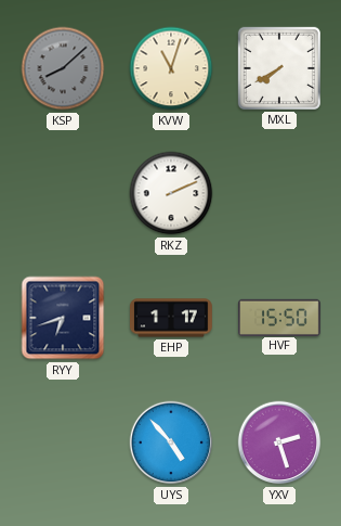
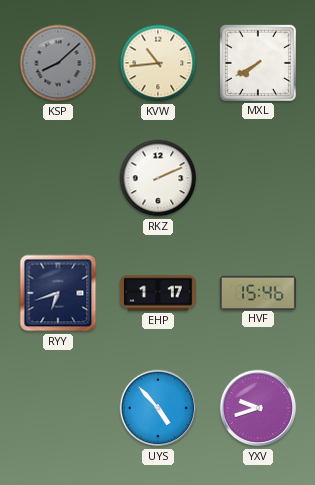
KVW: 11:03 -> 10:44 (158, 63)
HVF: 15:50 -> 15:46 (259, 292)
YXV: 2:27 -> 9:42 (258, 408)
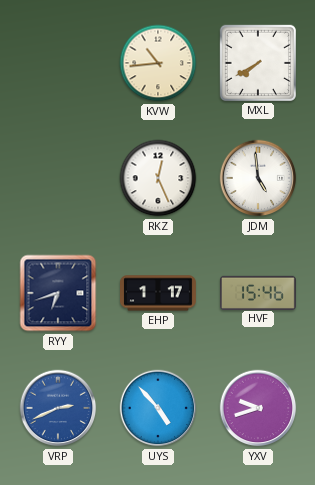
KSP: 8:08 -> none (58, 63)
RKZ: 2:11 -> 12:26 (158, 178)
JDM: none -> 4:59 (258, 178)
VRP: none -> 2:41 (58, 408)
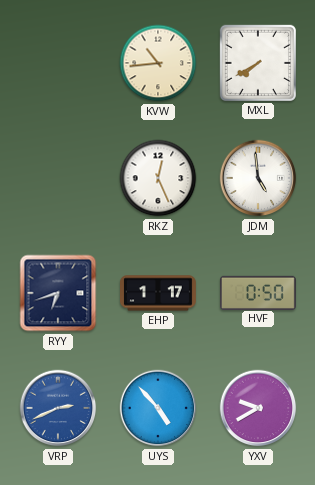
HVF: 15:46 -> 0:50 (259, 292)
YXV: 9:42 -> 9:40 (258, 408)
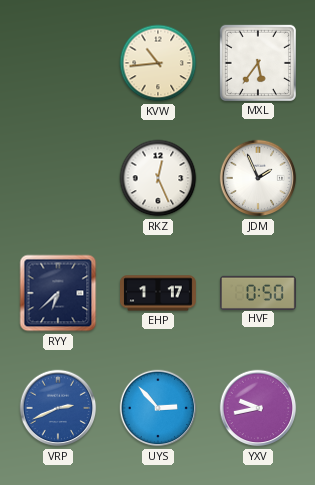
MXL: 7:40 -> 5:36 (258, 63)
JDM: 4:59 -> 1:56 (258, 178)
RYY: 6:42 -> 6:38 (58, 293)
UYS: 4:53 -> 2:53 (158, 408)
YXV: 9:40 -> 9:43 (258, 408)
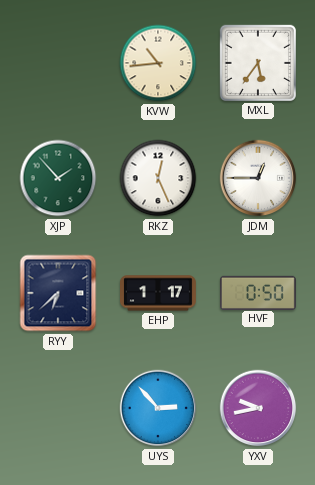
XJP: none -> 1:53 (58, 178)
JDM: 1:56 -> 12:45 (258, 178)
VRP: 2:41 -> none (58, 408)
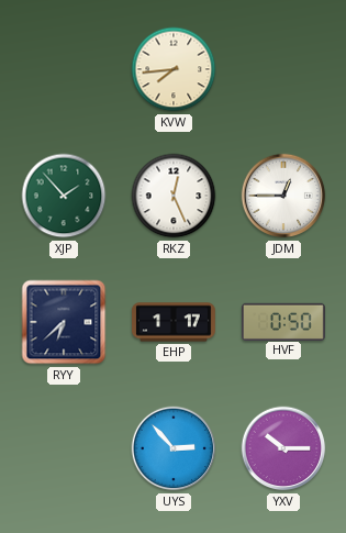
KVW: 10:44 -> 7:44 (174, 69)
MXL: 5:36 -> none (258, 63)
YXV: 9:43 -> 10:15 (283, 448)
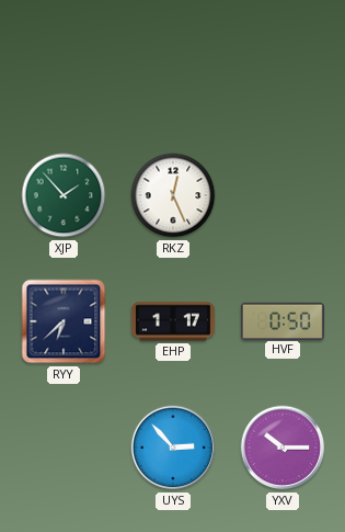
KVW: 7:44 -> none (174, 69)
JDM: 12:45 -> none (283, 196)
